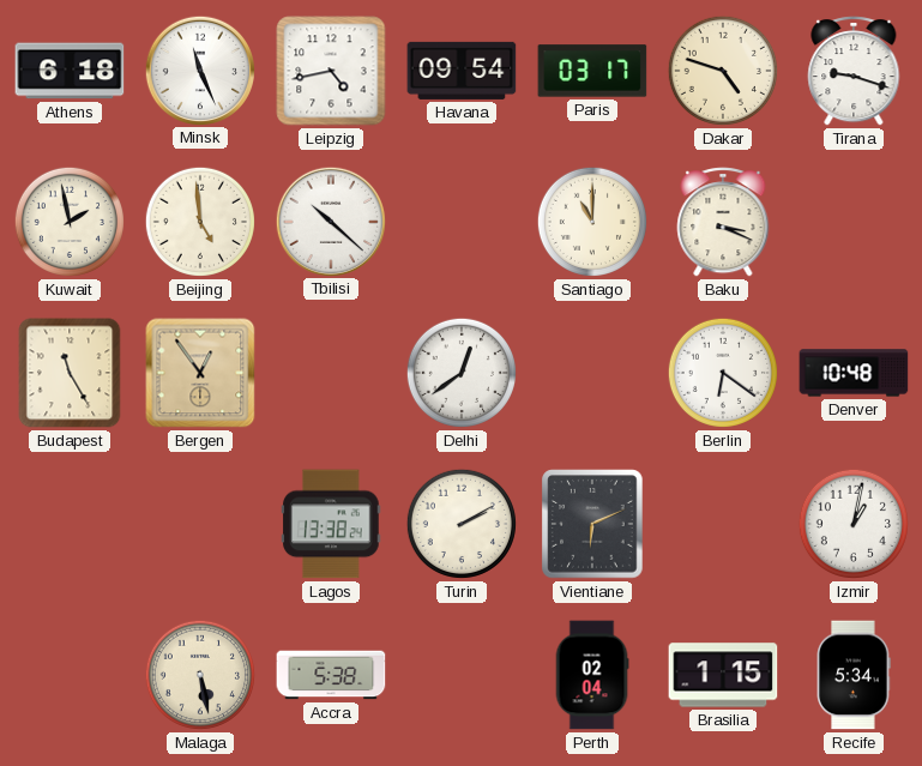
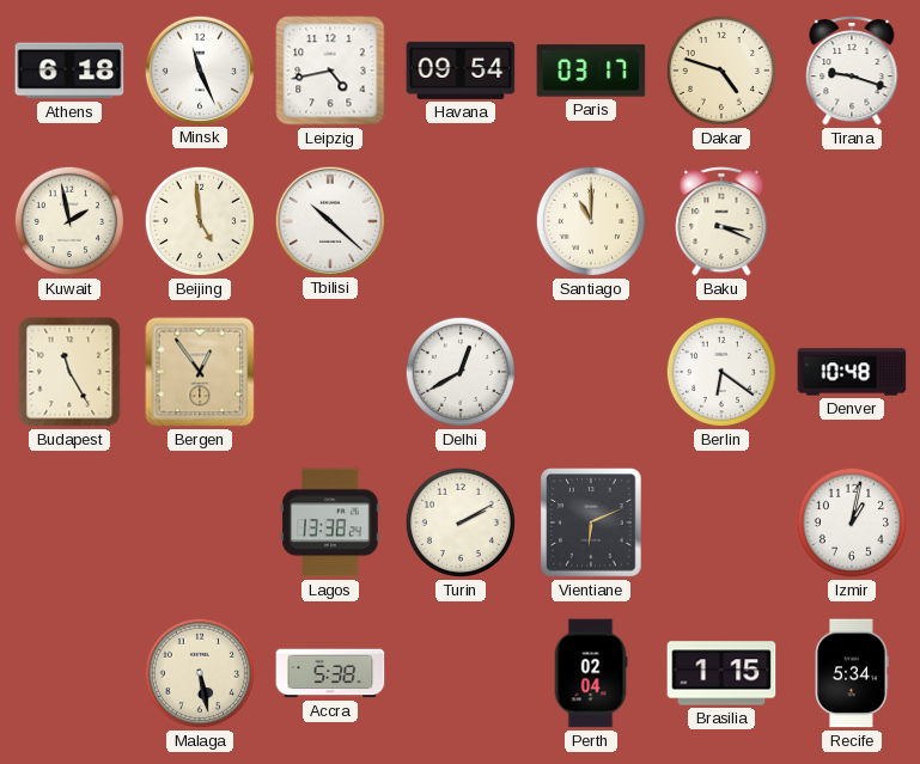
Delhi: 12:39 -> 12:40 (461, 372)
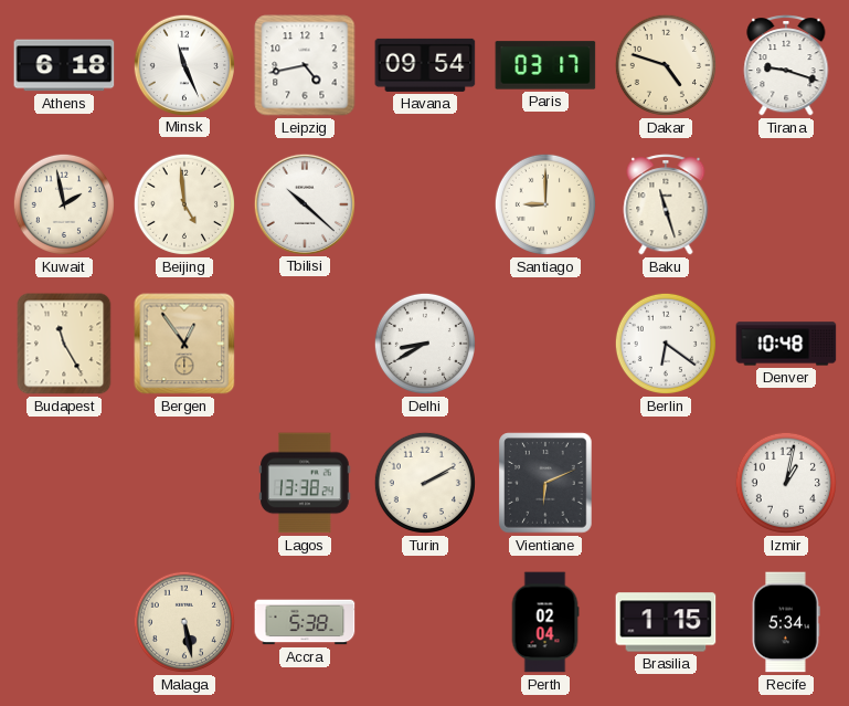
Santiago: 11:00 -> 9:00 (545, 204)
Baku: 3:19 -> 11:27 (666, 204)
Delhi: 12:40 -> 8:40 (425, 344)
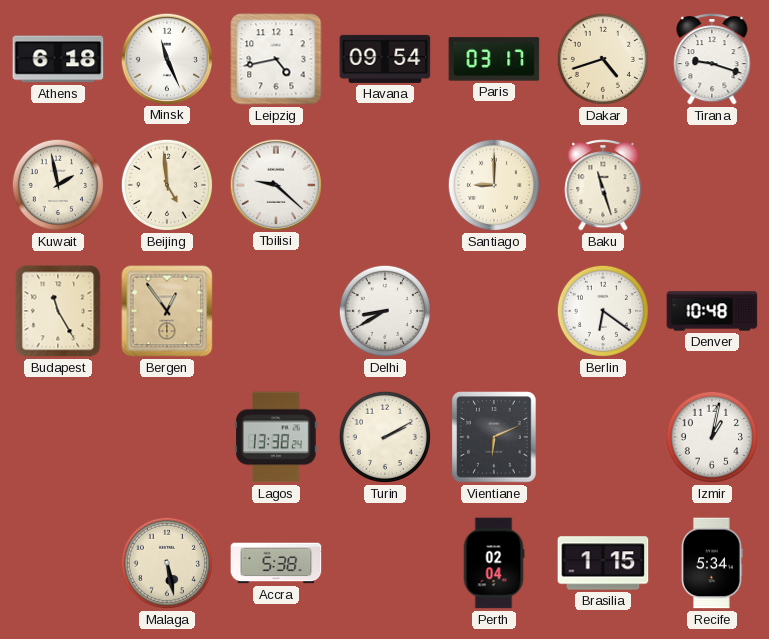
Dakar: 4:48 -> 4:42 (603, 59)
Tbilisi: 10:22 -> 9:22 (275, 184)
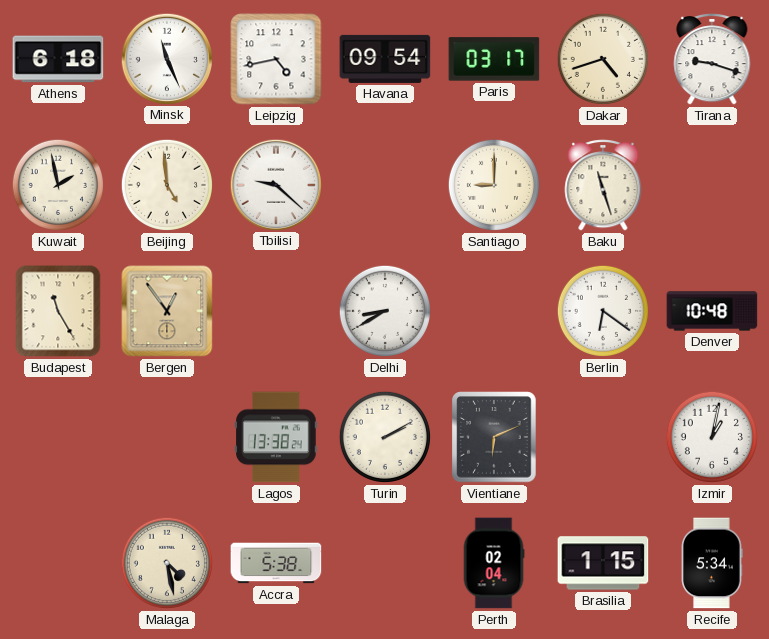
Malaga: 5:28 -> 4:28 (167, 563)
